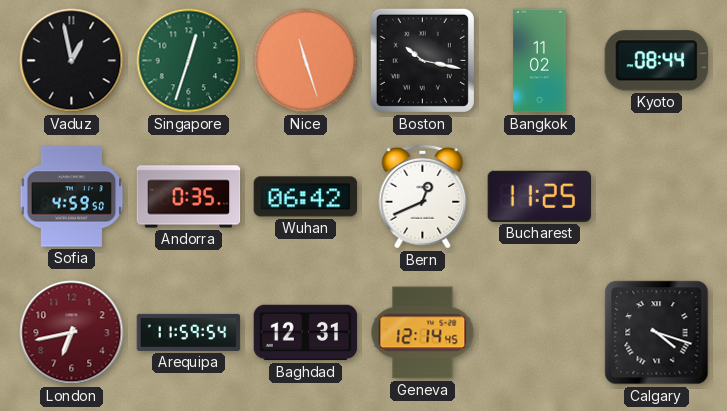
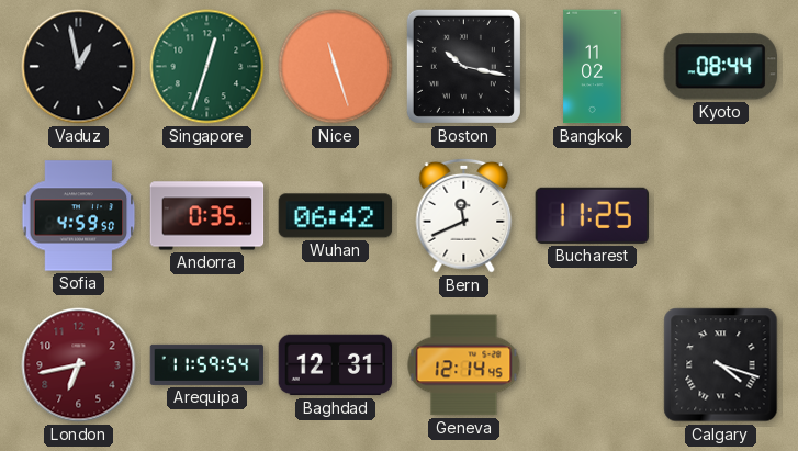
Bern: 12:41 -> 11:41 (464, 215)
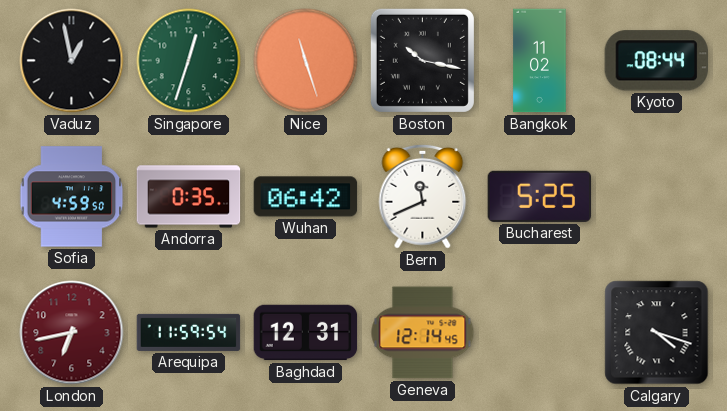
Bucharest: 11:25 -> 5:25 (540, 196)
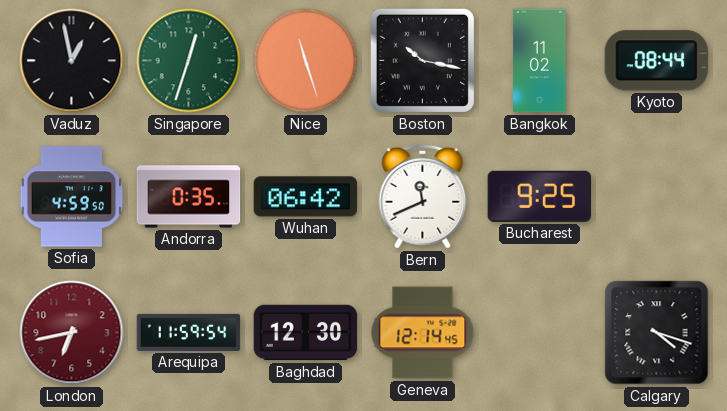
Bucharest: 5:25 -> 9:25 (540, 196)
Baghdad: 12:31 -> 12:30 (306, 333)
